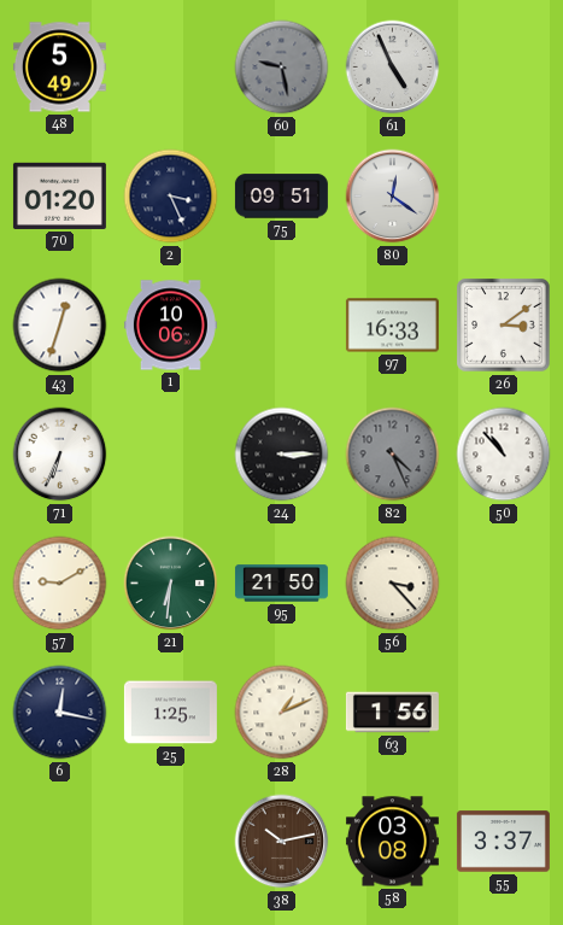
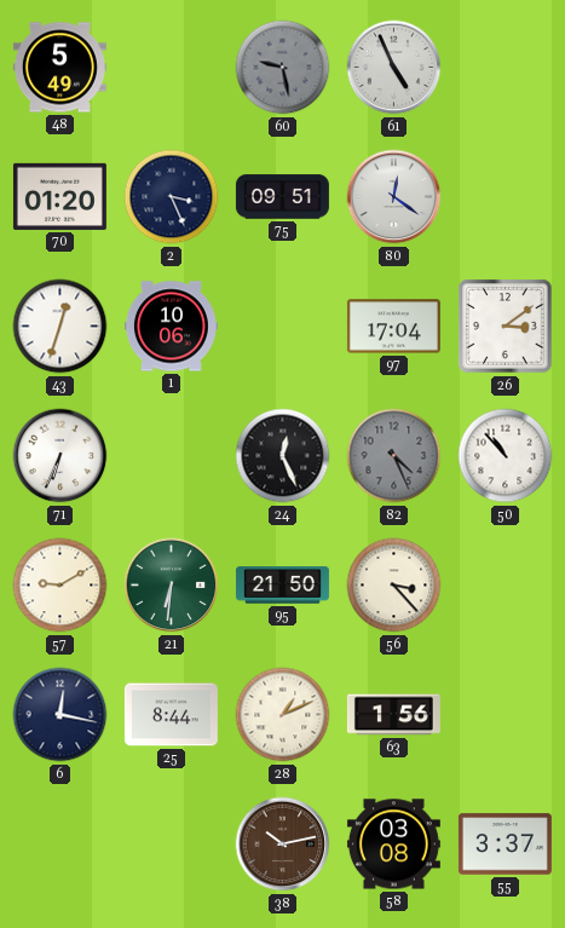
97: 16:33 -> 17:04 (393, 327)
24: 3:15 -> 12:26 (283, 456)
25: 1:25 -> 8:44 (171, 715)
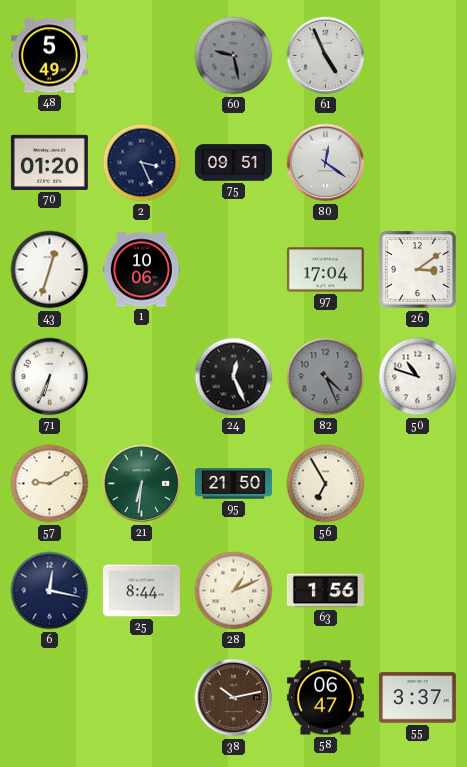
50: 10:53 -> 10:48 (418, 377)
56: 3:23 -> 6:55 (326, 484)
58: 03:08 -> 06:47 (325, 698)
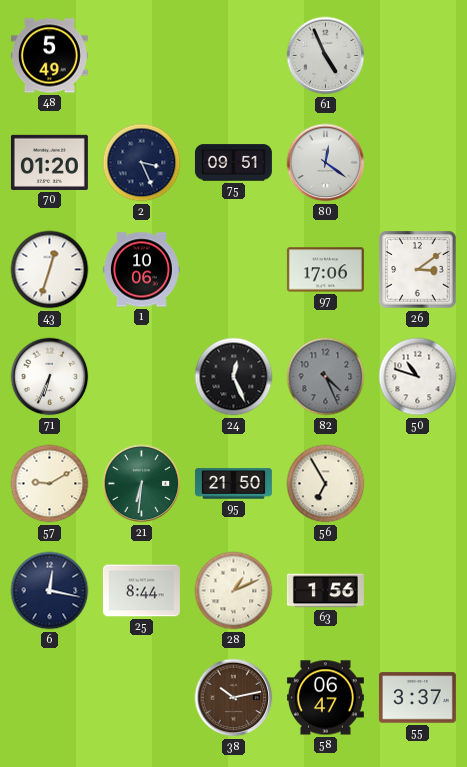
60: 9:28 -> none (234, 56)
97: 17:04 -> 17:06 (325, 270)
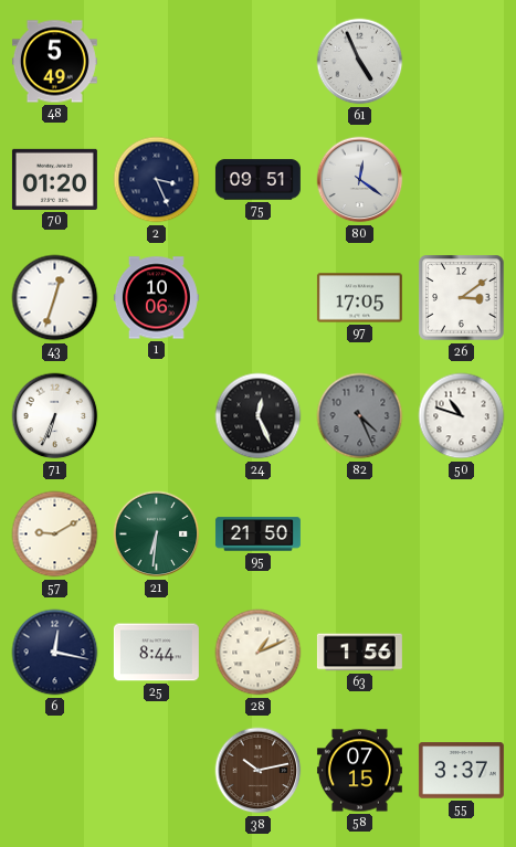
97: 17:06 -> 17:05 (359, 298)
56: 6:55 -> none (326, 484)
58: 06:47 -> 07:15 (359, 771)
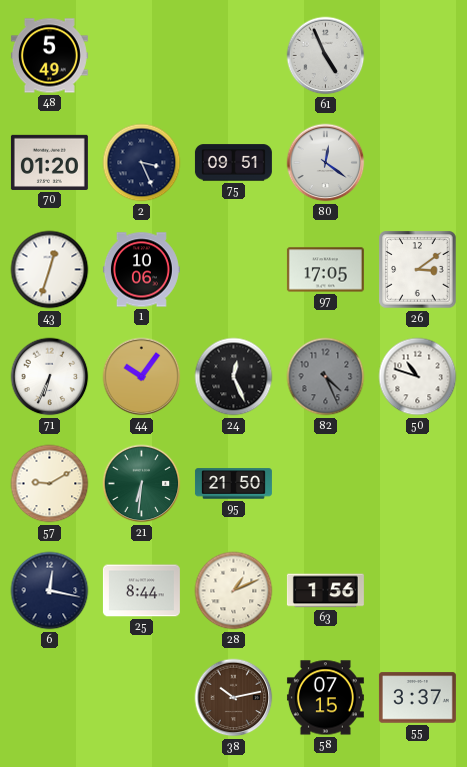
44: none -> 10:06 (142, 377)
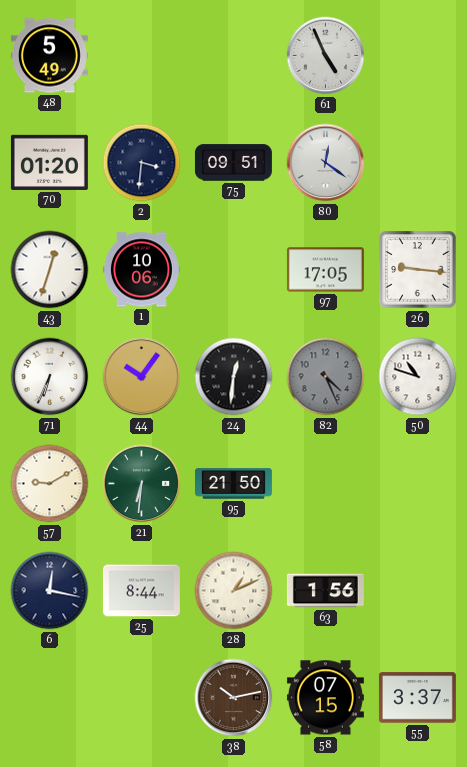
2: 3:26 -> 3:31 (142, 163)
26: 3:09 -> 9:16 (418, 270)
24: 12:26 -> 12:31 (234, 377)
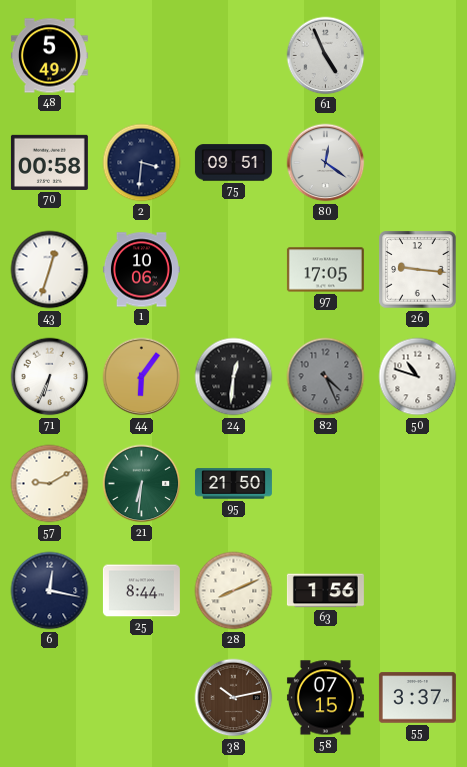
70: 01:20 -> 00:58 (49, 162)
44: 10:06 -> 6:06 (142, 377)
28: 1:11 -> 8:11 (234, 591)
